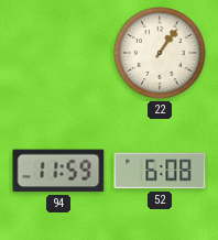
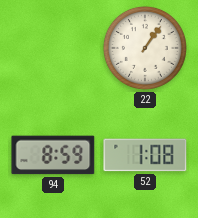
94: 11:59 -> 8:59 (53, 155)
52: 6:08 -> 1:08 (145, 155)
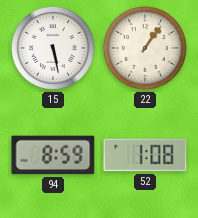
15: none -> 5:28 (53, 48)
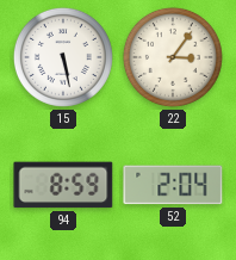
22: 1:06 -> 3:06 (173, 57)
52: 1:08 -> 2:04 (173, 185)
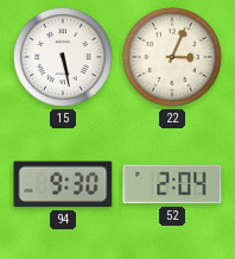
22: 3:06 -> 3:04 (172, 57)
94: 8:59 -> 9:30 (63, 184)
